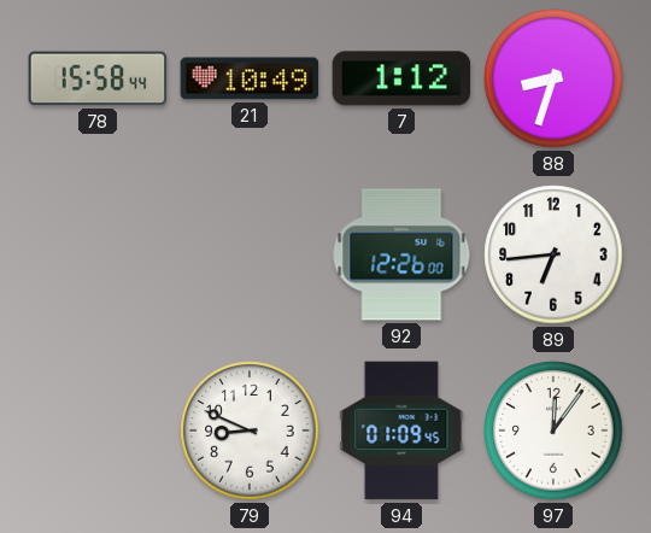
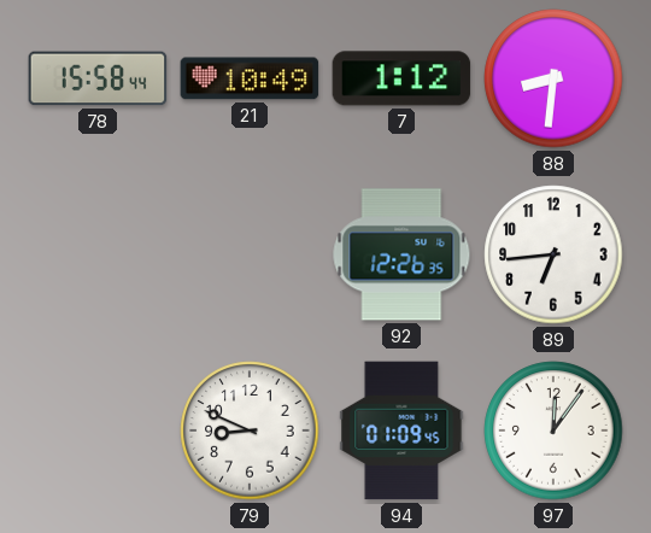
88: 8:33 -> 8:31 (553, 78)
92: 12:26:00 -> 12:26:35 (401, 254)
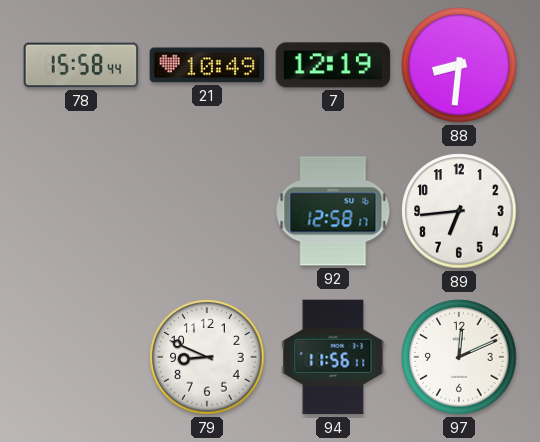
7: 1:12 -> 12:19 (333, 65)
92: 12:26 -> 12:58 (333, 211)
94: 01:09 -> 11:56 (333, 357)
97: 12:06 -> 12:11 (459, 357)
